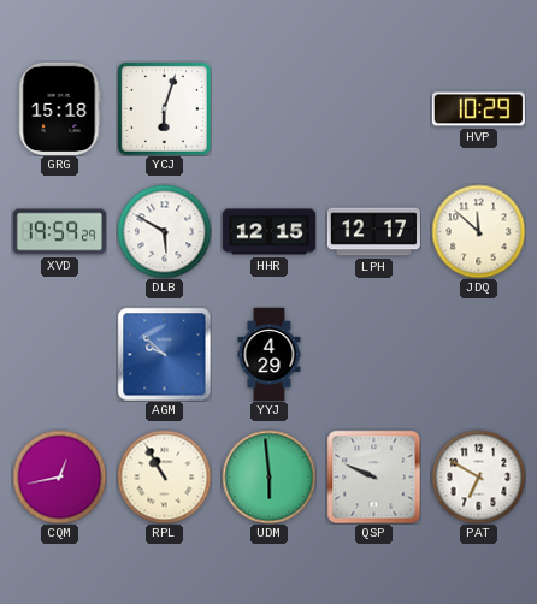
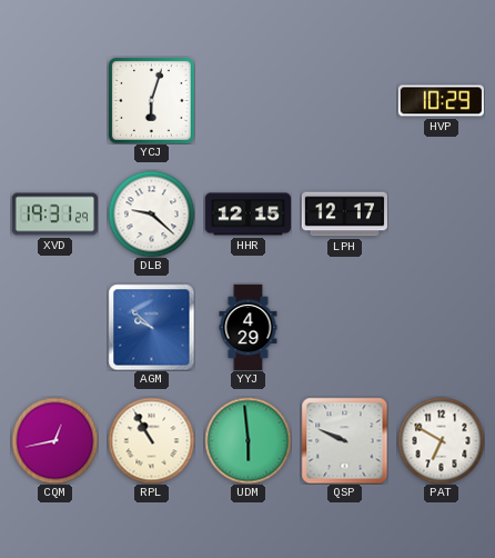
GRG: 15:18 -> none (59, 108)
XVD: 19:59 -> 19:31 (54, 215)
DLB: 5:50 -> 9:22 (151, 213)
JDQ: 11:52 -> none (478, 231)
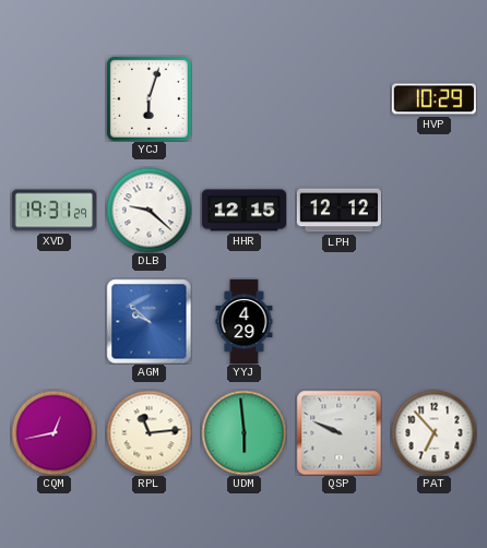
LPH: 12:17 -> 12:12 (338, 211)
RPL: 10:55 -> 11:14 (149, 432)
PAT: 6:50 -> 6:53 (433, 432)
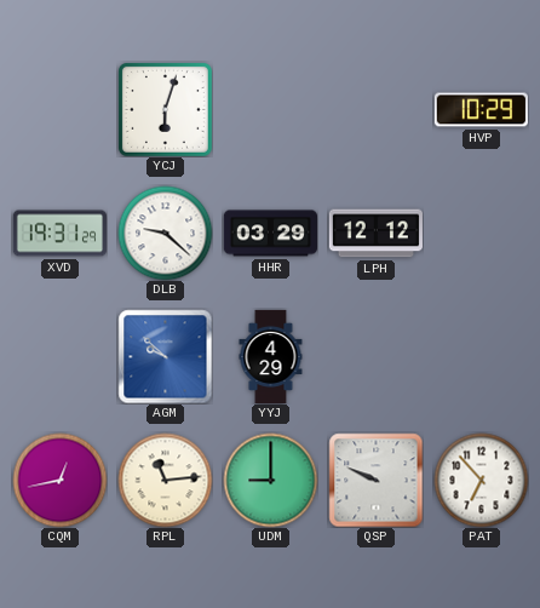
HHR: 12:15 -> 03:29 (270, 234)
UDM: 5:59 -> 9:00 (270, 480)
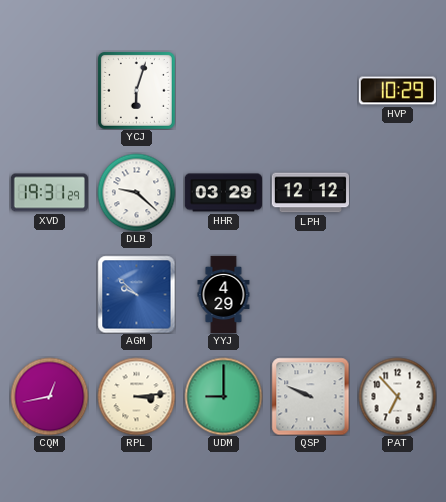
RPL: 11:14 -> 3:14 (136, 396)
